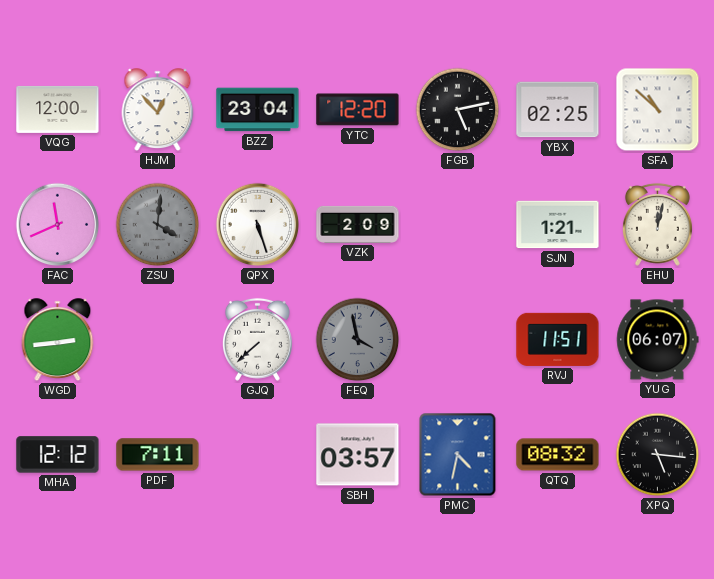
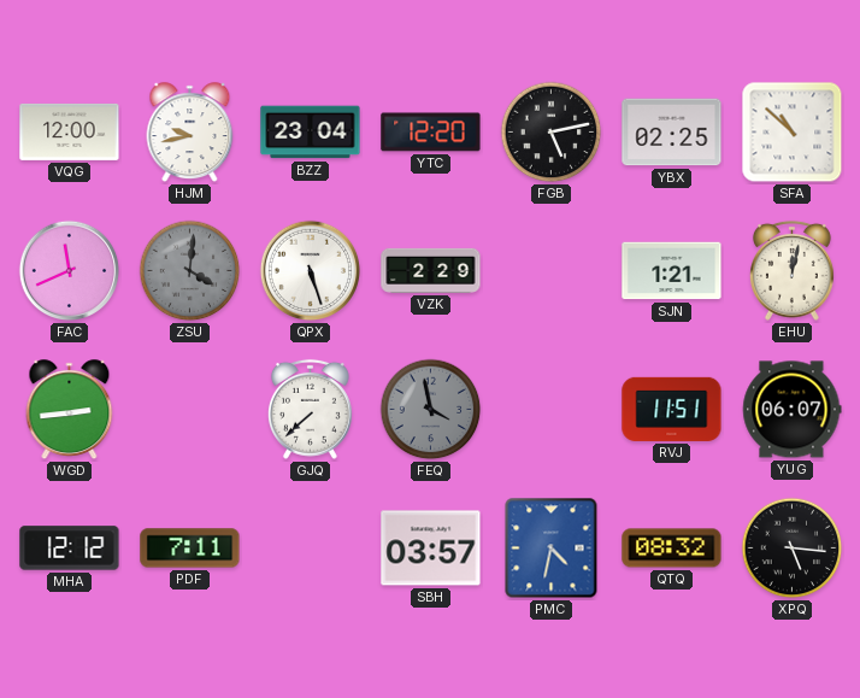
HJM: 12:53 -> 9:43 (190, 133)
VZK: 2:09 -> 2:29 (431, 270)
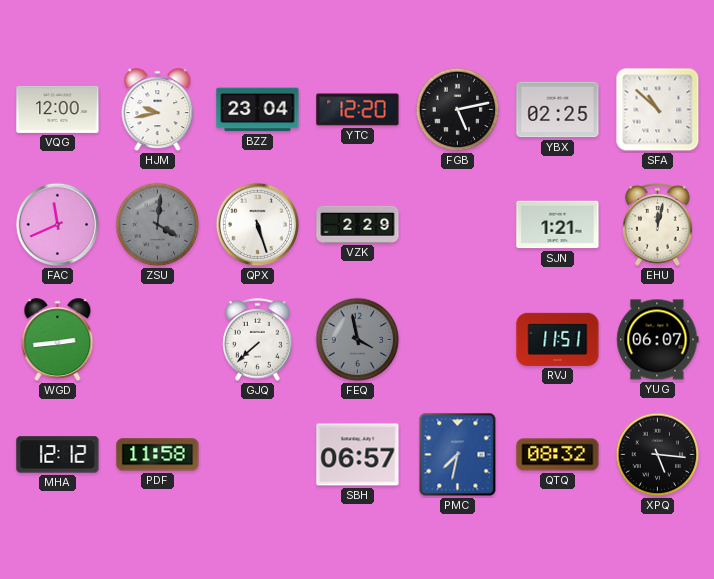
PDF: 7:11 -> 11:58 (158, 455)
SBH: 03:57 -> 06:57 (358, 455)
PMC: 4:32 -> 7:32 (458, 455)
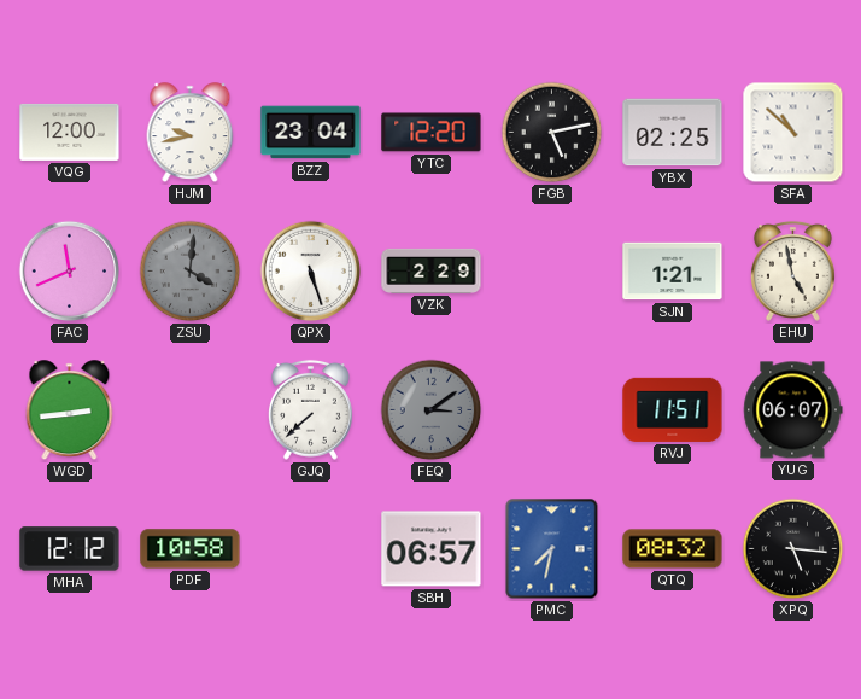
EHU: 12:02 -> 4:58 (792, 270)
FEQ: 3:58 -> 3:09 (432, 410)
PDF: 11:58 -> 10:58 (191, 549)
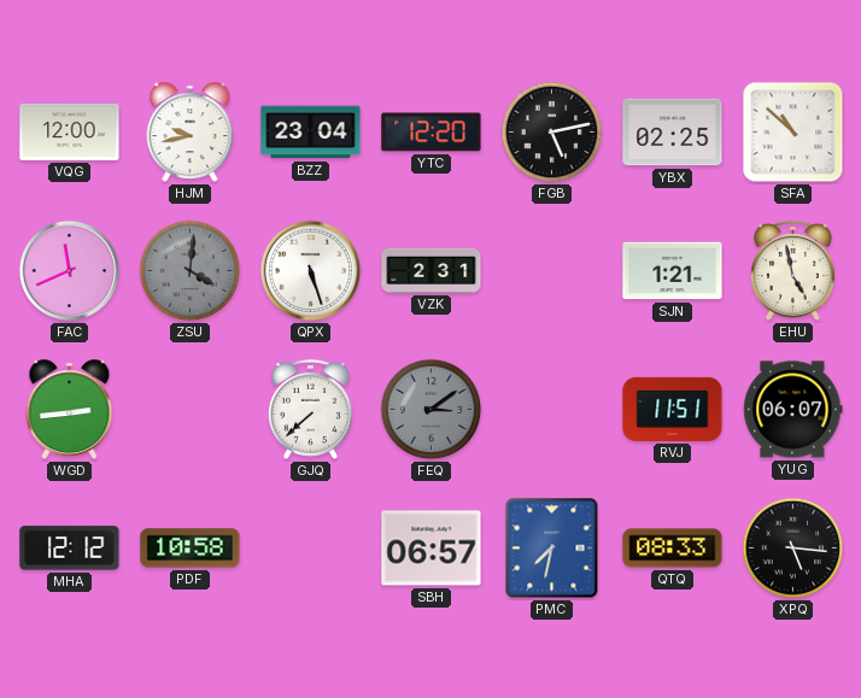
VZK: 2:29 -> 2:31 (432, 270)
QTQ: 08:32 -> 08:33 (673, 549)
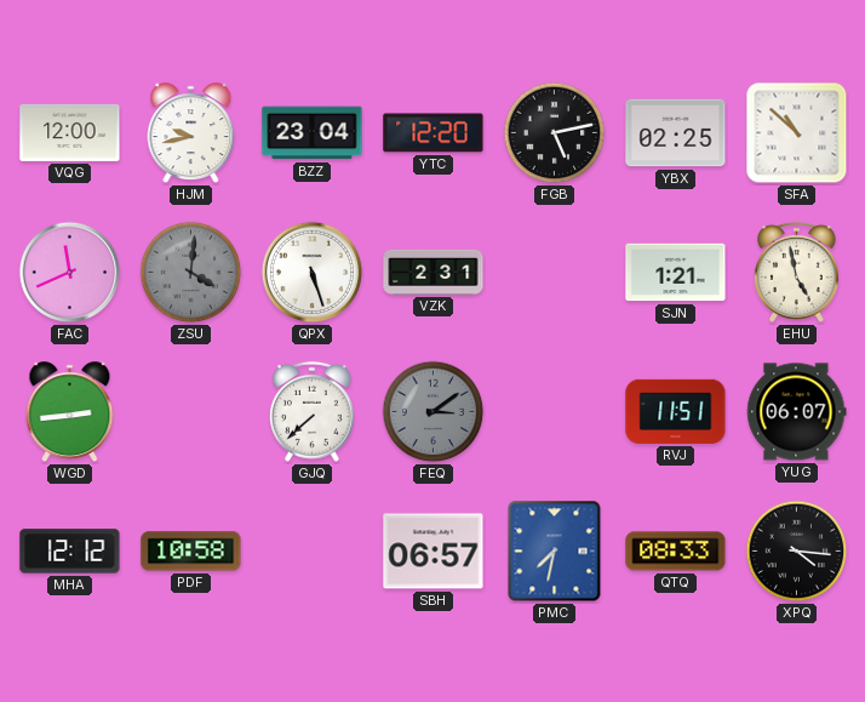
XPQ: 5:16 -> 4:16 (797, 552)
